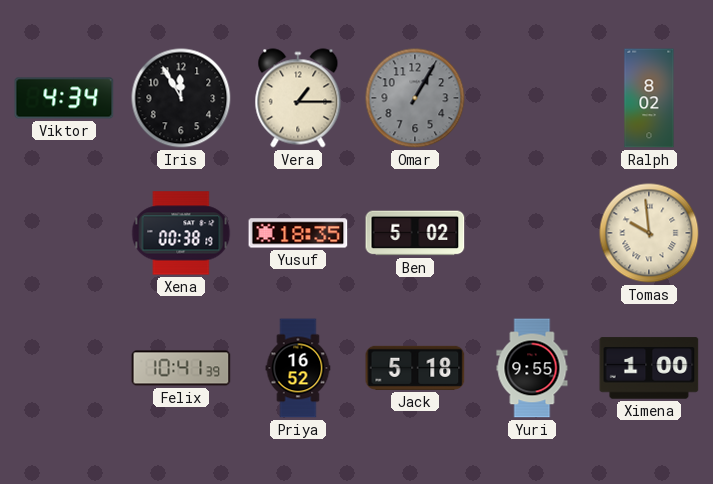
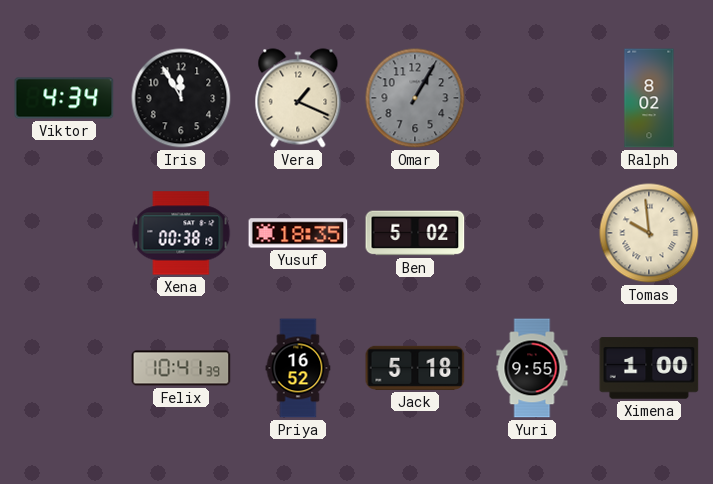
Vera: 1:15 -> 1:19 (298, 98)
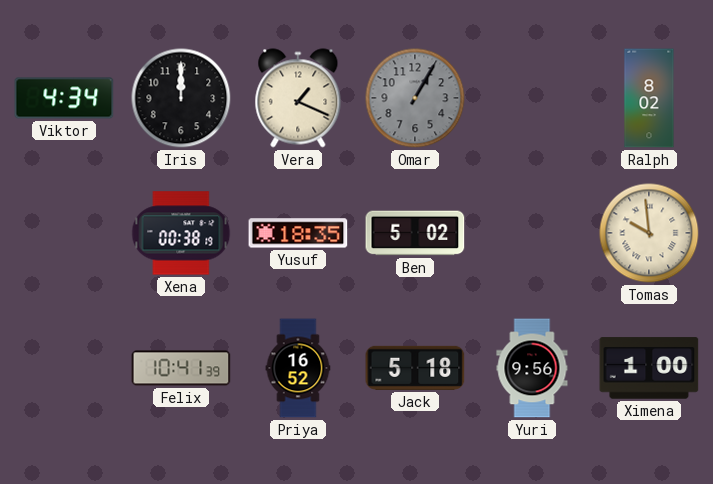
Iris: 11:55 -> 12:00 (181, 98)
Yuri: 9:55 -> 9:56 (532, 368)
